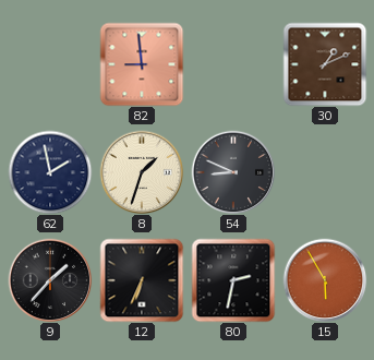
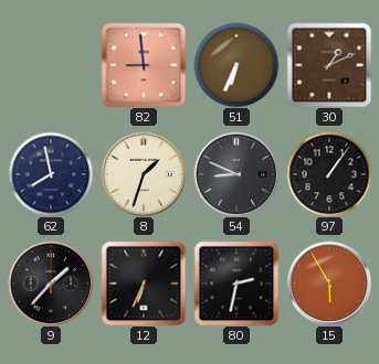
51: none -> 6:34 (236, 65)
62: 1:58 -> 7:58 (51, 174)
97: none -> 1:06 (329, 174)
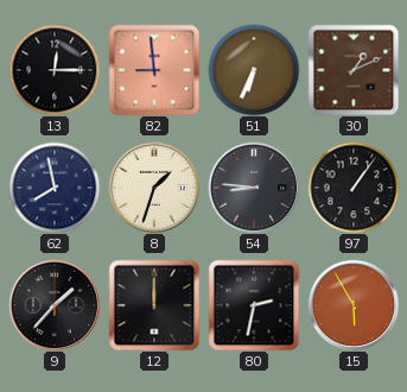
13: none -> 12:15 (55, 70)
54: 8:49 -> 8:46 (254, 188)
12: 6:34 -> 12:00 (154, 305)
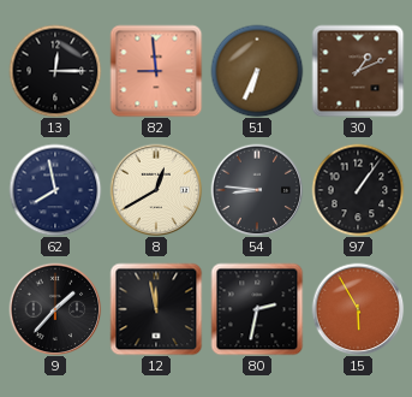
8: 1:33 -> 12:40 (156, 190)
12: 12:00 -> 11:58 (156, 309)
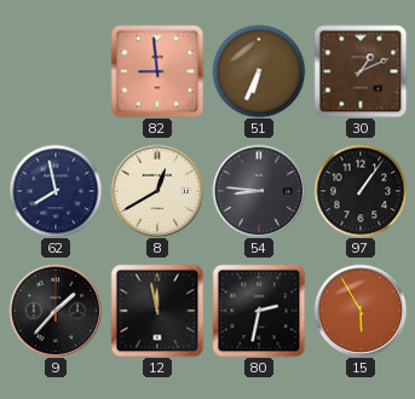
13: 12:15 -> none (55, 71)
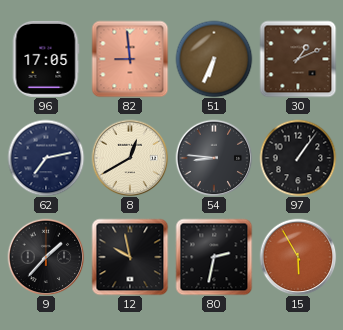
96: none -> 17:05 (46, 59)
62: 7:58 -> 7:13 (46, 158)
12: 11:58 -> 9:58 (130, 257)
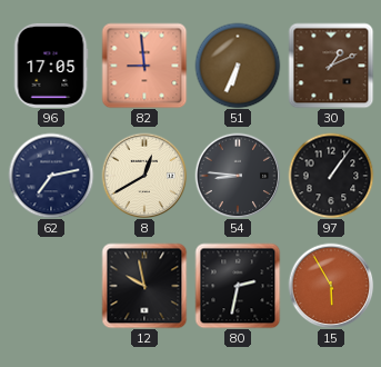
9: 1:37 -> none (46, 257)
